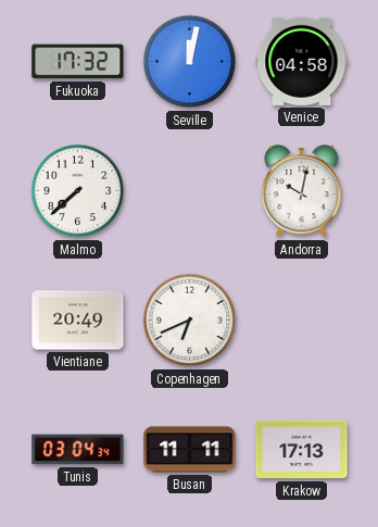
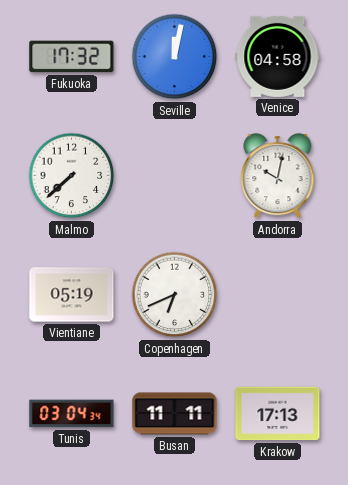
Vientiane: 20:49 -> 05:19 (72, 295)
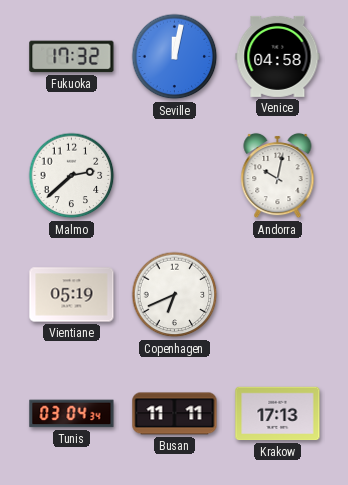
Malmo: 7:38 -> 2:38 (72, 176)
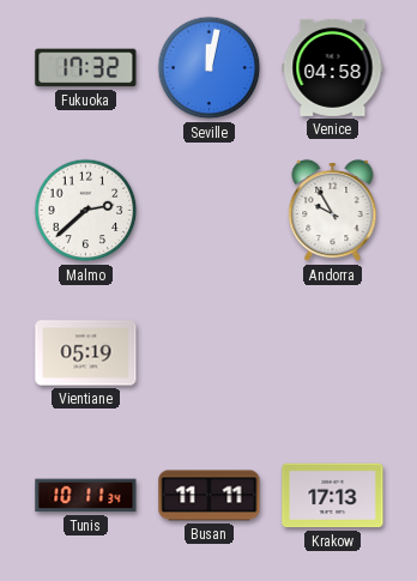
Andorra: 10:02 -> 9:55 (333, 211)
Copenhagen: 6:41 -> none (175, 295)
Tunis: 03:04 -> 10:11 (86, 496)
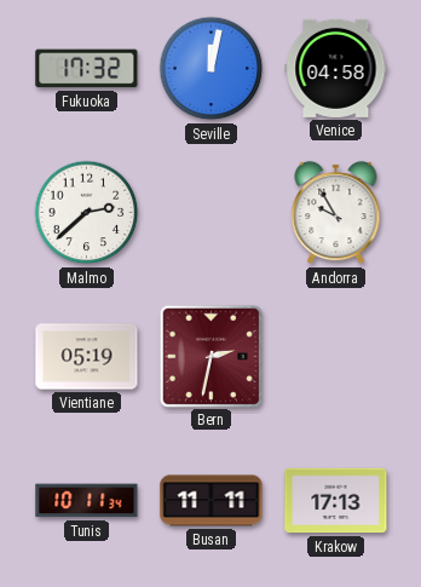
Bern: none -> 2:32 (211, 356)
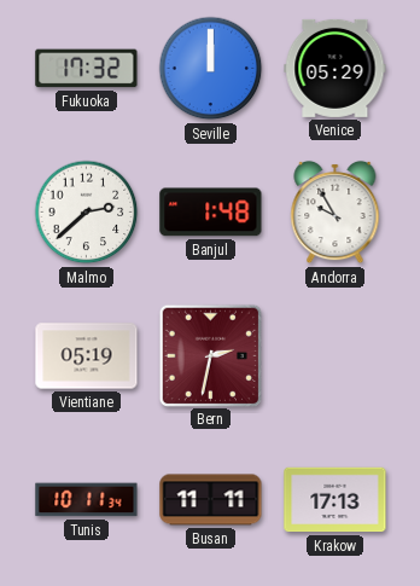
Seville: 12:02 -> 12:00 (211, 69)
Venice: 04:58 -> 05:29 (336, 68)
Banjul: none -> 1:48 (211, 213)
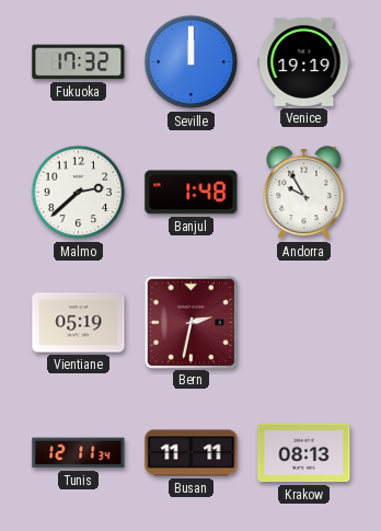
Venice: 05:29 -> 19:19 (304, 61)
Tunis: 10:11 -> 12:11 (79, 453)
Krakow: 17:13 -> 08:13 (304, 453)
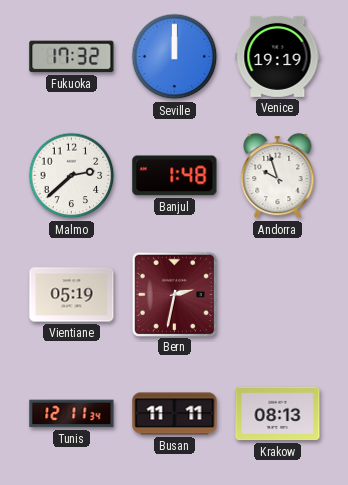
Andorra: 9:55 -> 9:57 (278, 176)
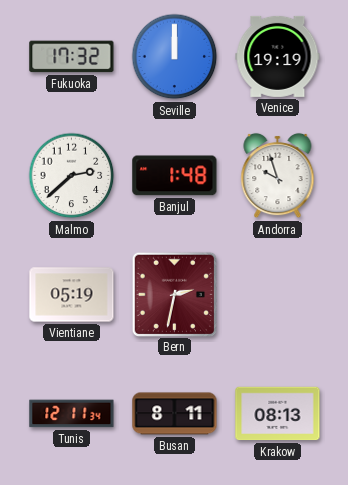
Busan: 11:11 -> 8:11 (175, 414)
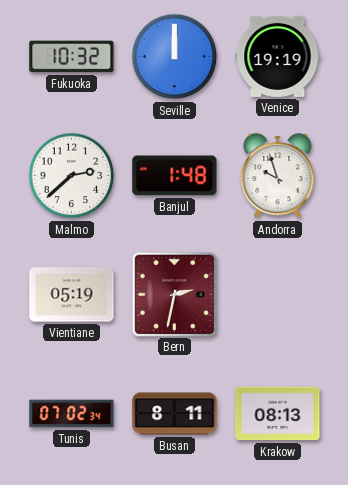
Fukuoka: 17:32 -> 10:32 (72, 57)
Tunis: 12:11 -> 07:02 (72, 414)
